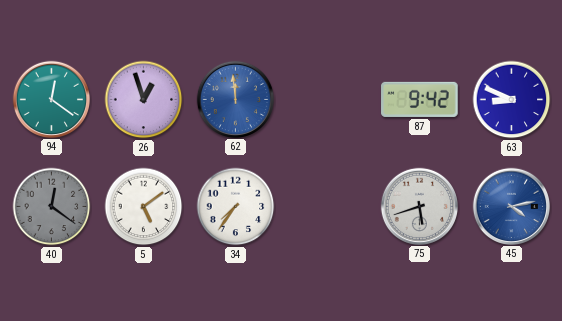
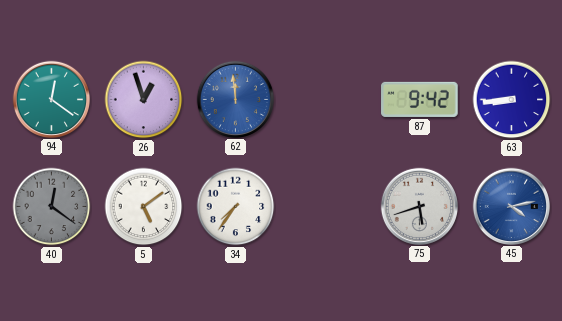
63: 8:49 -> 8:44 (512, 100)
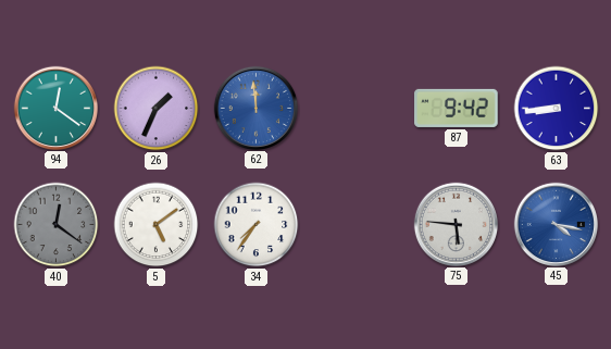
26: 12:57 -> 1:34 (157, 109)
75: 5:42 -> 5:46 (456, 224)
45: 4:13 -> 4:17 (556, 224)
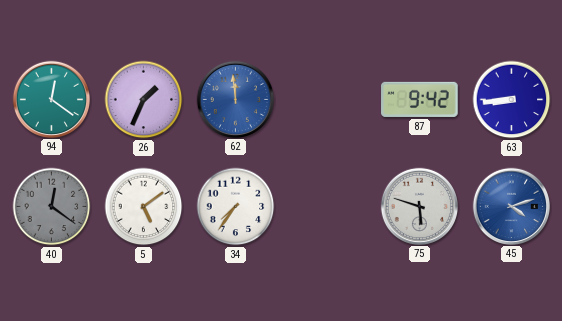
75: 5:46 -> 5:48 (419, 206)
45: 4:17 -> 4:12 (511, 206)
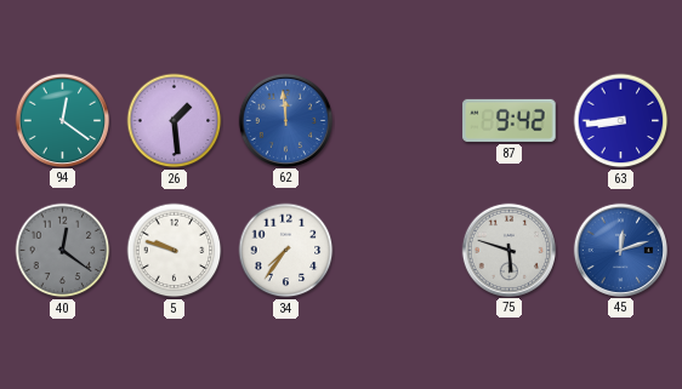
26: 1:34 -> 1:29 (175, 121)
5: 5:09 -> 9:48 (175, 251)
45: 4:12 -> 12:12 (620, 250)
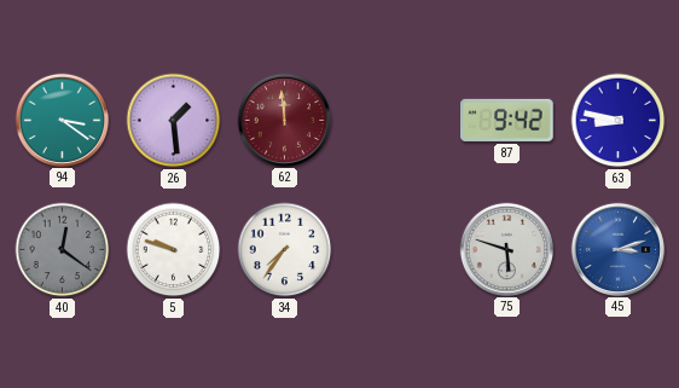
94: 12:21 -> 3:21 (62, 120)
62 dial: blue -> burgundy (284, 120)
63: 8:44 -> 8:47 (619, 121)
45: 12:12 -> 3:12 (617, 249)
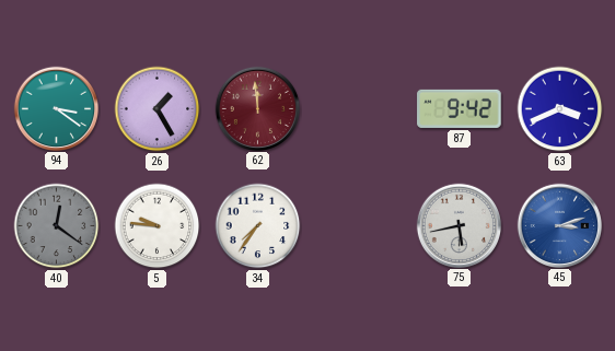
26: 1:29 -> 1:25 (158, 109)
63: 8:47 -> 3:41 (560, 109)
5: 9:48 -> 9:46 (158, 226)
75: 5:48 -> 5:43 (459, 225)
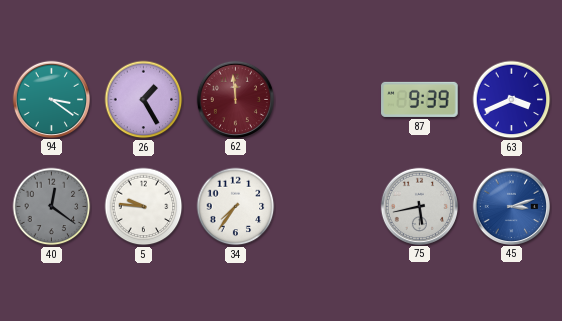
87: 9:42 -> 9:39 (420, 99)
